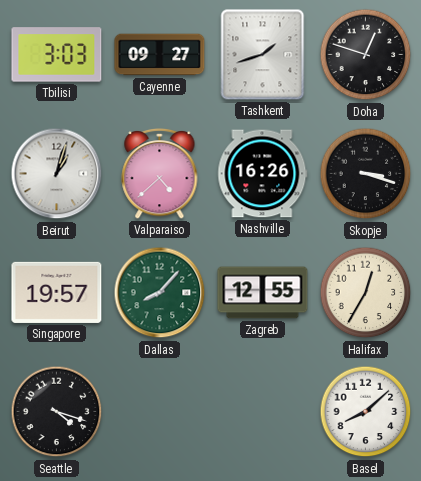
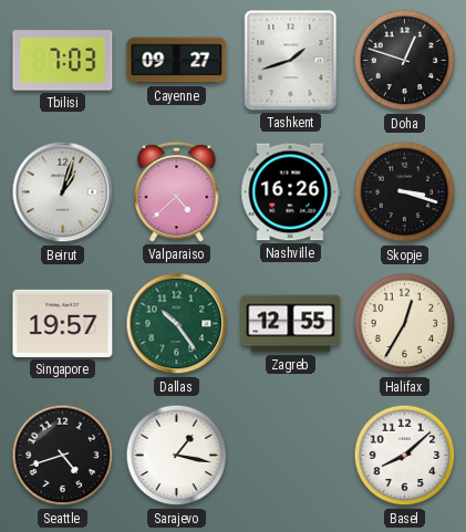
Tbilisi: 3:03 -> 7:03 (63, 61)
Dallas: 8:07 -> 10:24 (177, 324)
Seattle: 4:18 -> 4:42 (63, 456)
Sarajevo: none -> 1:17 (177, 456)
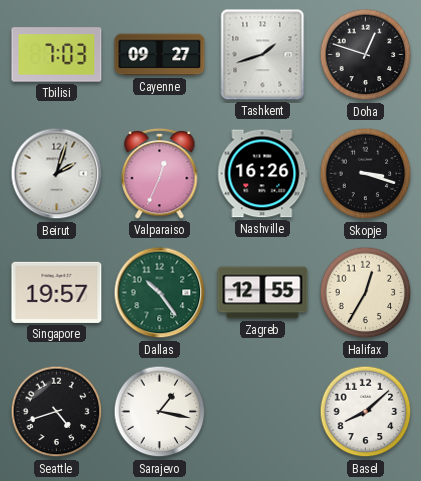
Beirut: 1:03 -> 2:03 (57, 174)
Valparaiso: 4:38 -> 12:34 (160, 173)
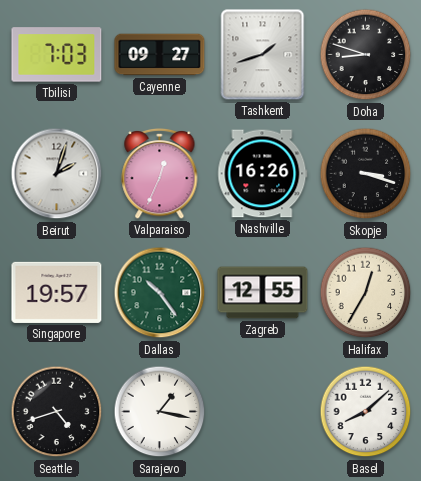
Doha: 12:48 -> 8:48 (366, 55)
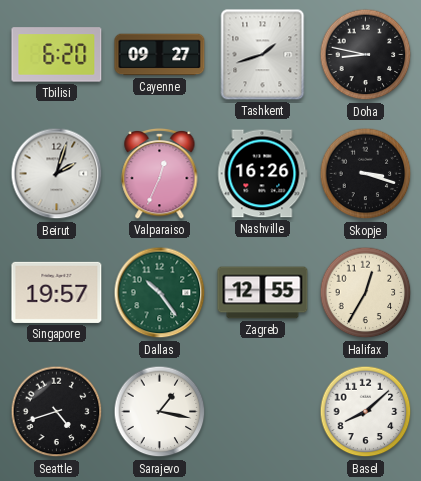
Tbilisi: 7:03 -> 6:20 (57, 55)
Doha: 8:48 -> 8:47 (366, 55)
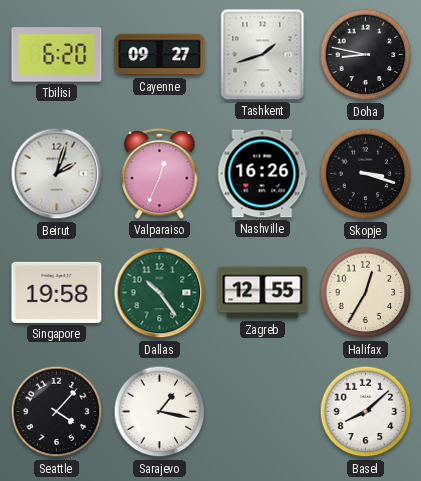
Singapore: 19:57 -> 19:58 (57, 292)
Seattle: 4:42 -> 4:07 (57, 412)
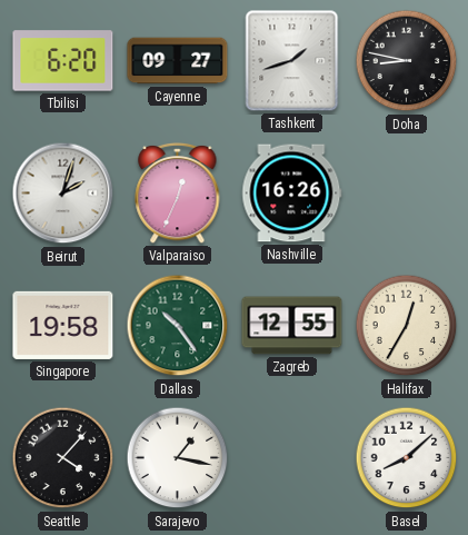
Skopje: 3:18 -> none (366, 174)
